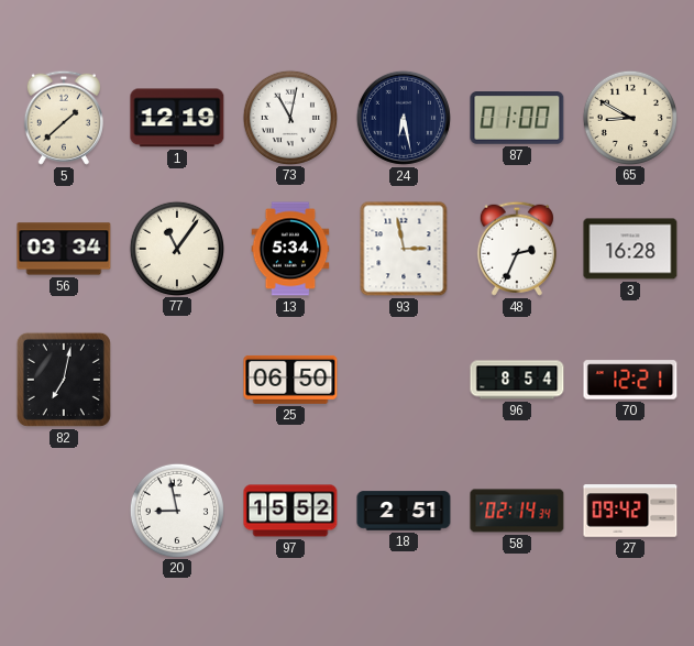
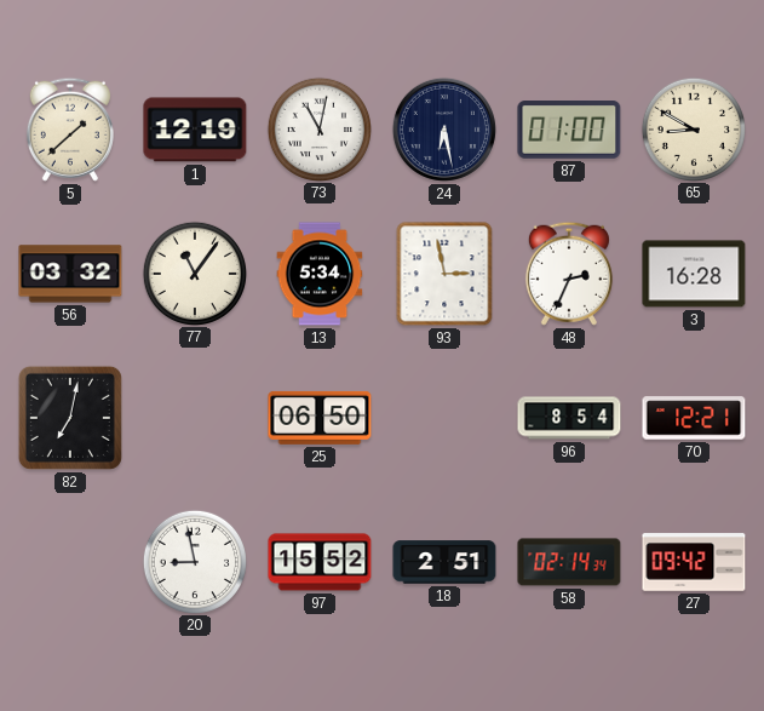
56: 03:34 -> 03:32 (70, 274)
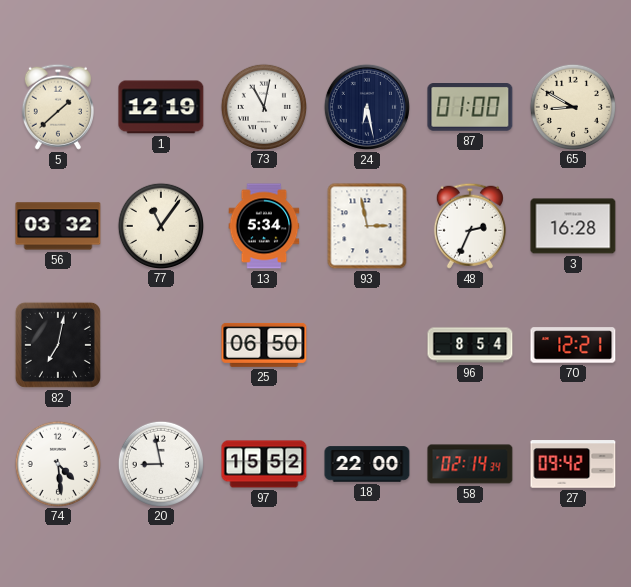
74: none -> 4:29 (57, 463)
18: 2:51 -> 22:00 (367, 464)
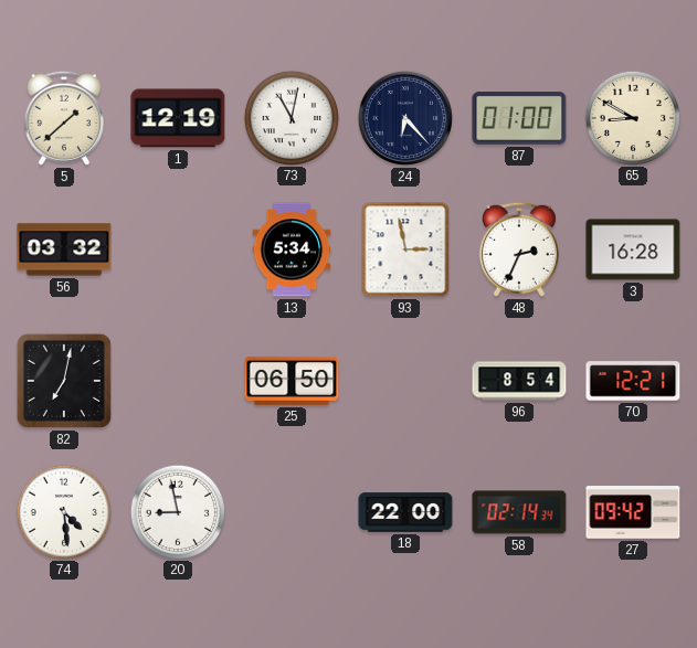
24: 6:28 -> 6:23 (405, 118)
77: 11:06 -> none (160, 225)
97: 15:52 -> none (264, 464)
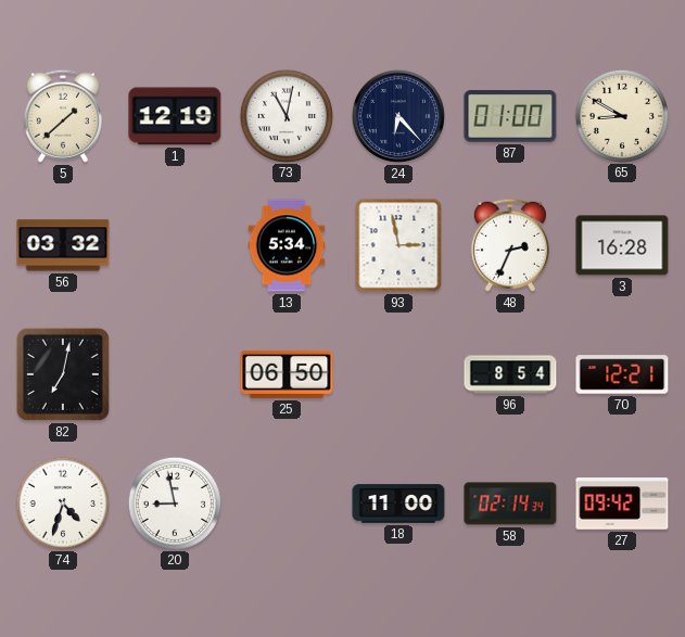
74: 4:29 -> 4:33 (62, 502)
18: 22:00 -> 11:00 (398, 504)
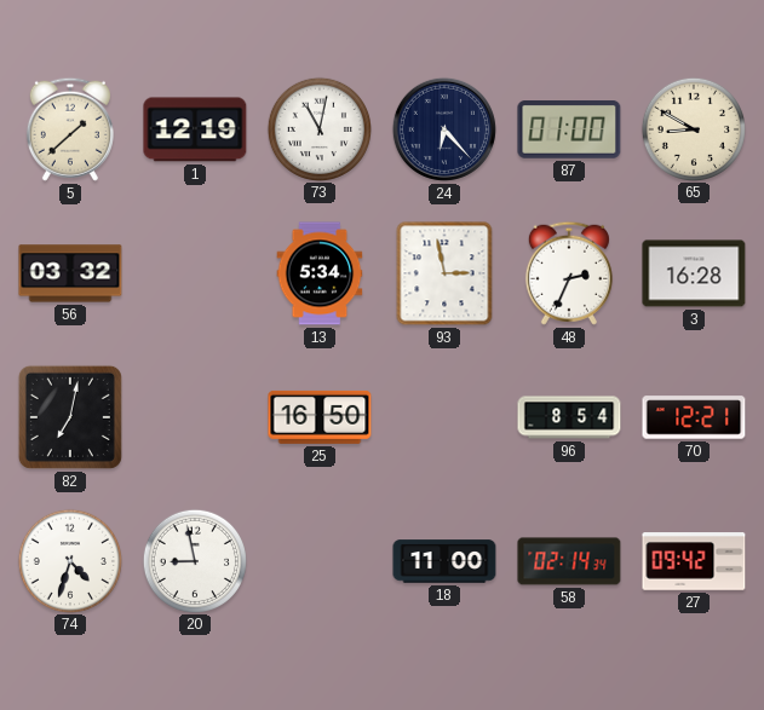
25: 06:50 -> 16:50 (320, 417)
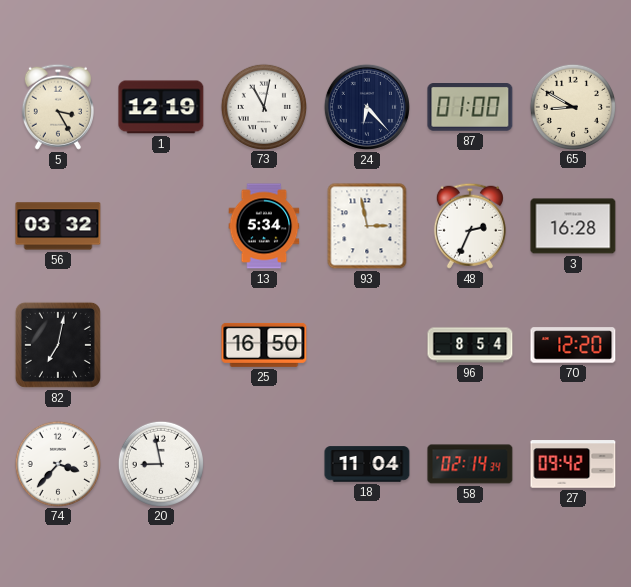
5: 1:38 -> 3:25 (58, 107)
70: 12:21 -> 12:20 (573, 345)
74: 4:33 -> 3:37 (57, 463)
18: 11:00 -> 11:04 (367, 464)
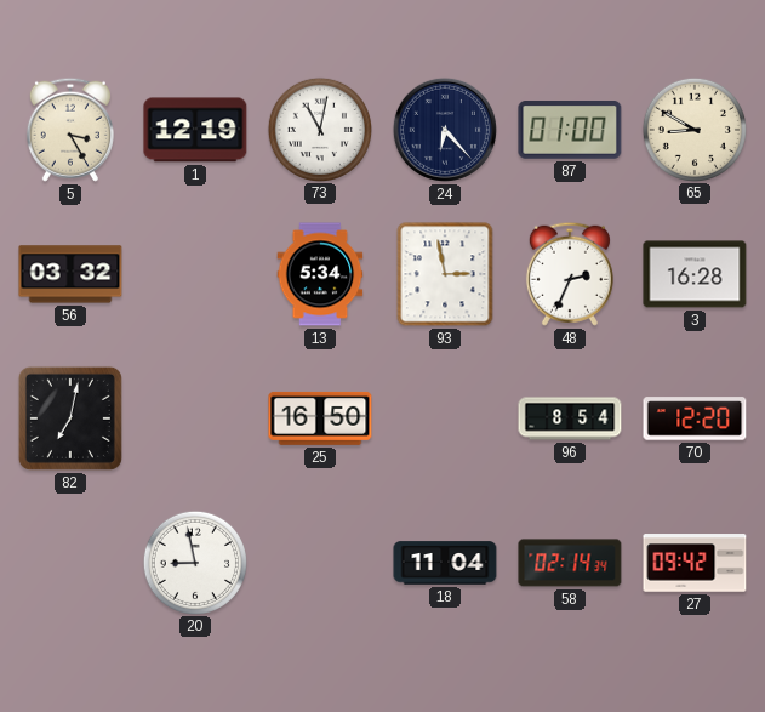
74: 3:37 -> none (57, 463)
